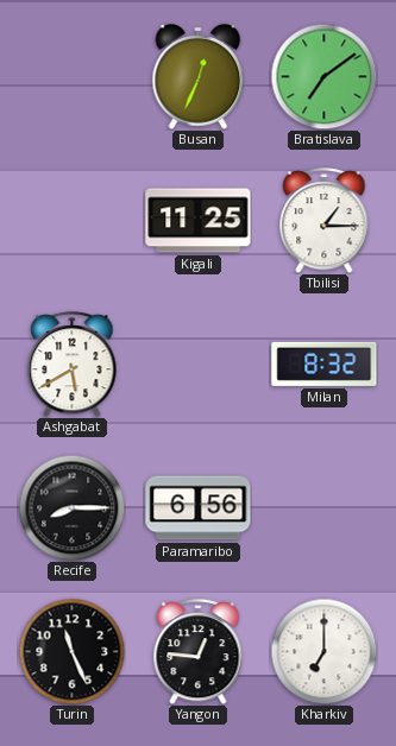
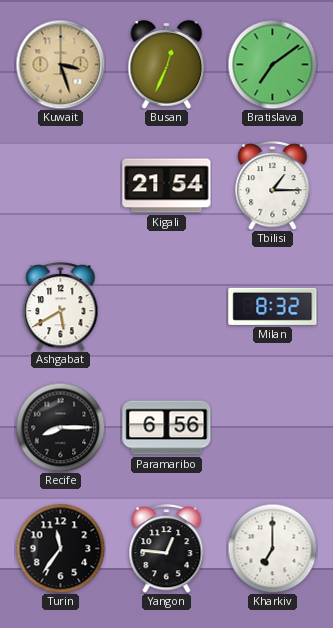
Kuwait: none -> 3:27 (60, 64)
Kigali: 11:25 -> 21:54 (167, 186)
Turin: 11:26 -> 11:36 (60, 548)
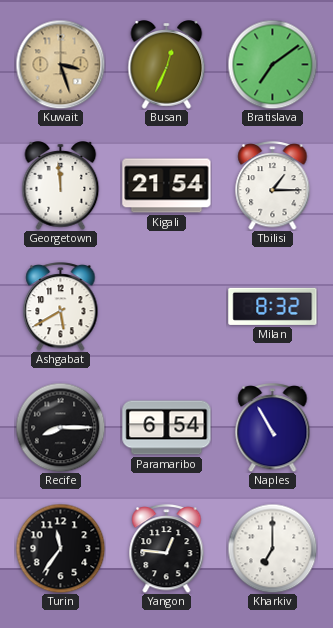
Georgetown: none -> 11:59 (61, 186)
Paramaribo: 6:56 -> 6:54 (167, 428)
Naples: none -> 10:55 (273, 428)
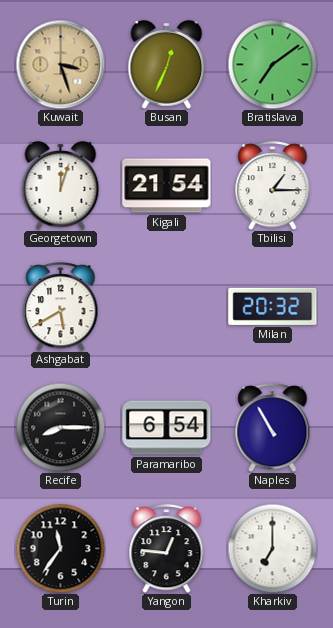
Georgetown: 11:59 -> 12:03 (61, 186)
Milan: 8:32 -> 20:32 (273, 306)
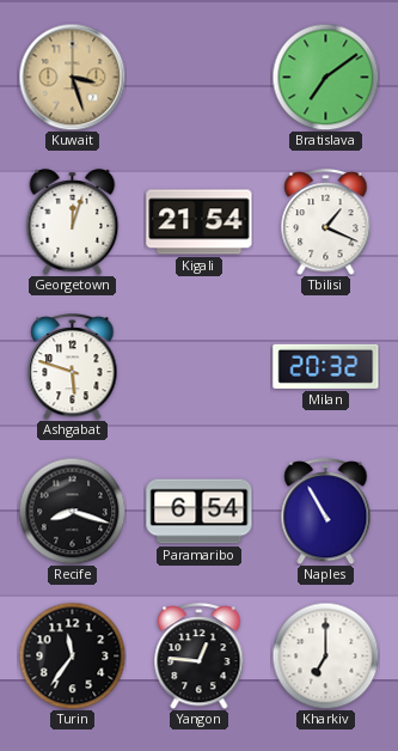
Busan: 12:34 -> none (167, 65)
Tbilisi: 1:15 -> 1:19 (326, 222)
Ashgabat: 5:40 -> 5:48 (73, 367)
Recife: 8:15 -> 8:18 (72, 511)
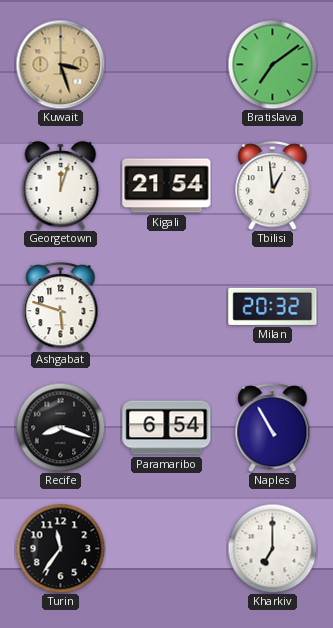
Tbilisi: 1:19 -> 12:59 (273, 186)
Yangon: 12:46 -> none (200, 657)
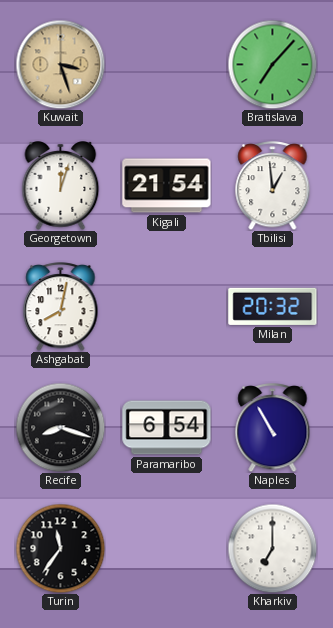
Bratislava: 7:09 -> 7:07 (272, 64)
Ashgabat: 5:48 -> 8:02 (61, 307)
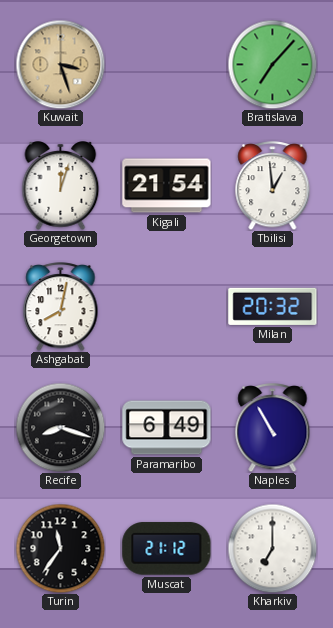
Paramaribo: 6:54 -> 6:49 (167, 428)
Muscat: none -> 21:12 (167, 549)
